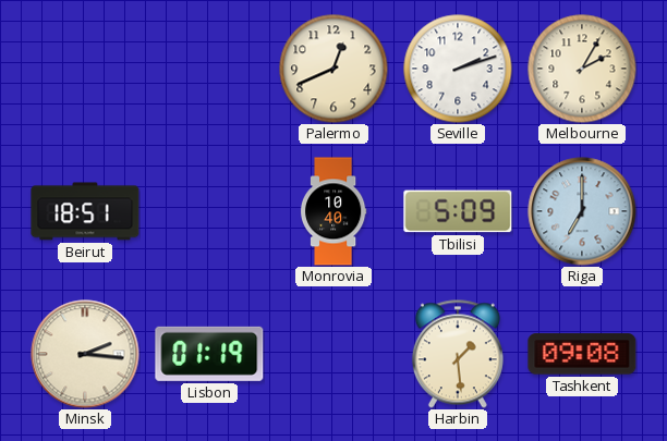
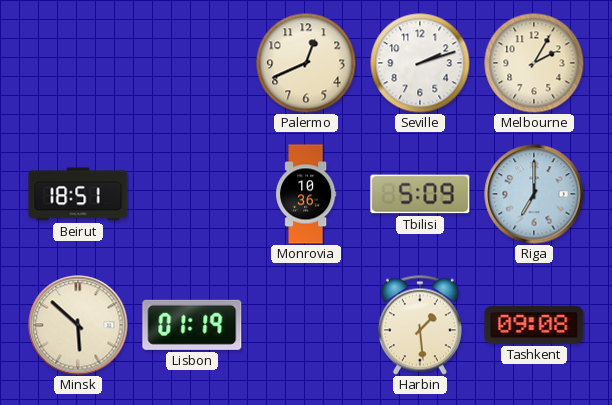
Monrovia: 10:40 -> 10:36 (306, 194)
Minsk: 2:16 -> 5:52 (78, 325)
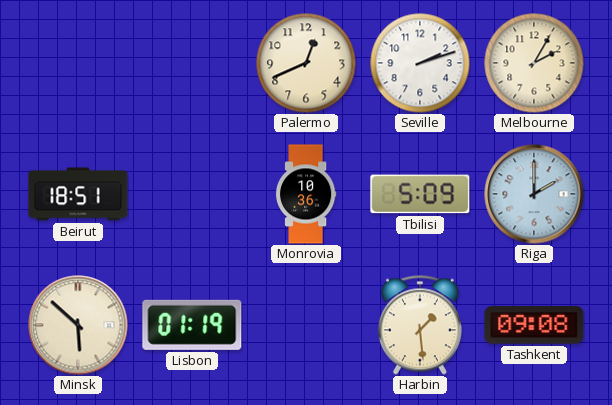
Riga: 7:00 -> 2:00 (534, 194)
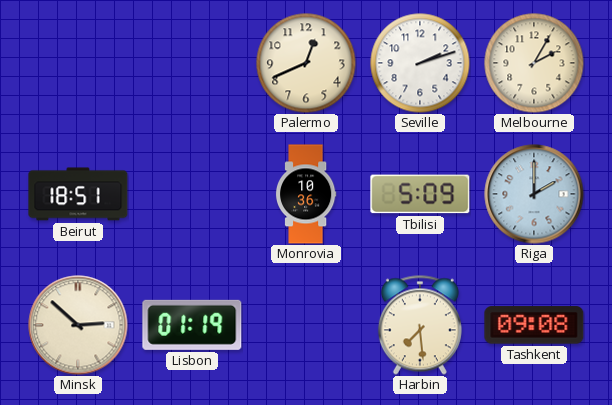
Minsk: 5:52 -> 2:52 (78, 325)
Harbin: 1:29 -> 7:29 (420, 325)
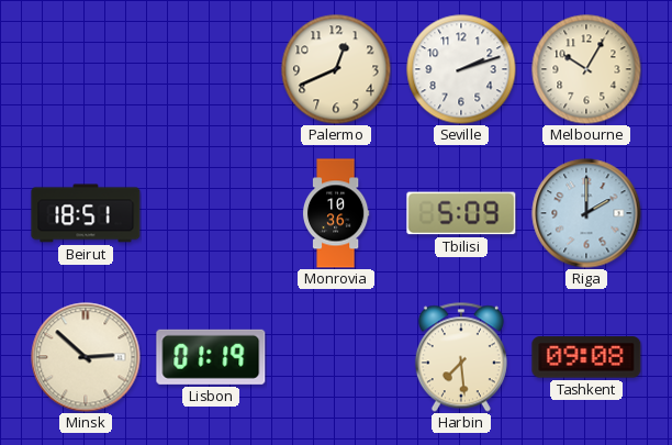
Melbourne: 2:05 -> 10:05 (586, 69)
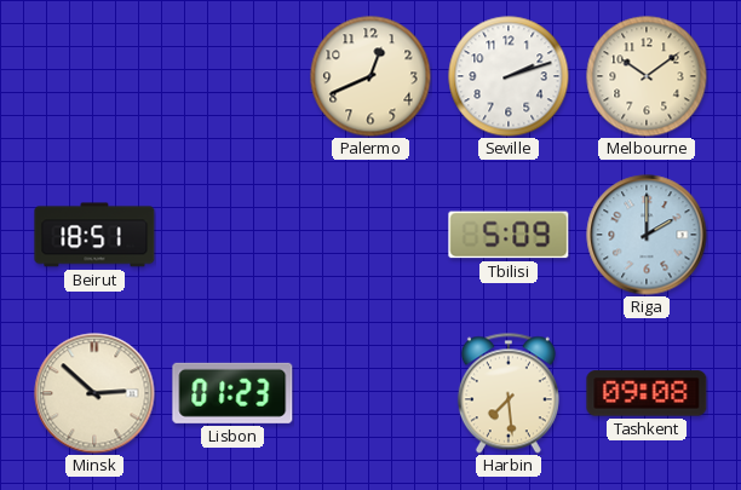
Melbourne: 10:05 -> 10:09 (647, 76)
Monrovia: 10:36 -> none (336, 213)
Lisbon: 01:19 -> 01:23 (232, 393)
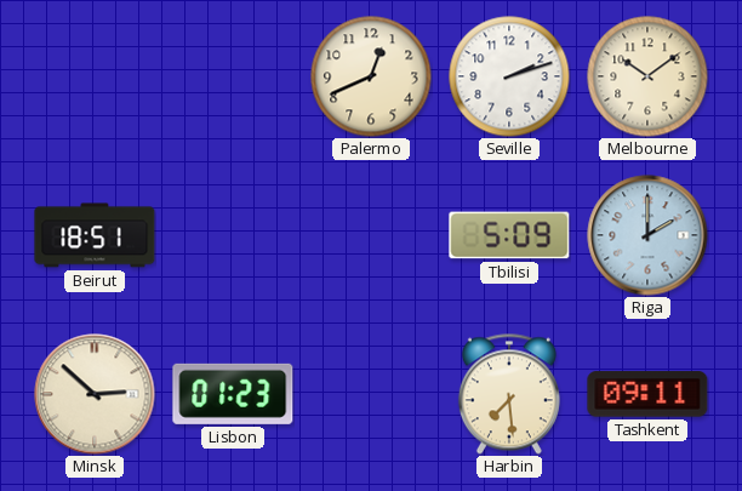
Tashkent: 09:08 -> 09:11 (647, 394)
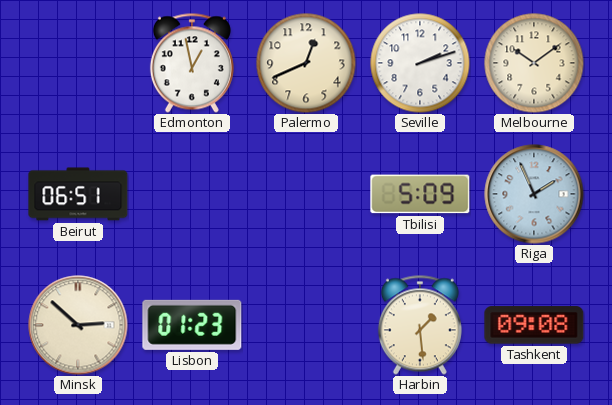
Edmonton: none -> 12:58 (192, 63)
Beirut: 18:51 -> 06:51 (78, 194)
Riga: 2:00 -> 1:56 (534, 194)
Harbin: 7:29 -> 1:29 (420, 325)
Tashkent: 09:11 -> 09:08 (534, 325)
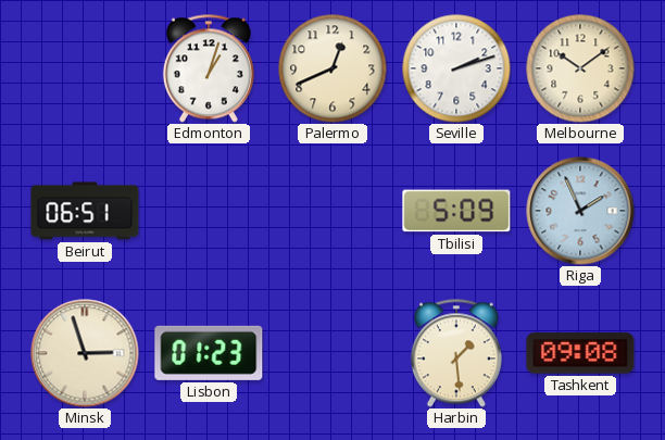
Edmonton: 12:58 -> 1:03 (209, 68)
Minsk: 2:52 -> 2:57 (85, 353)
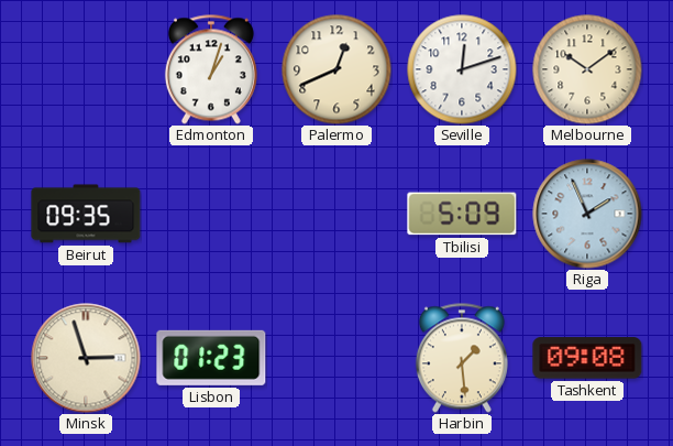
Seville: 2:12 -> 12:12 (462, 69)
Beirut: 06:51 -> 09:35 (86, 214)
